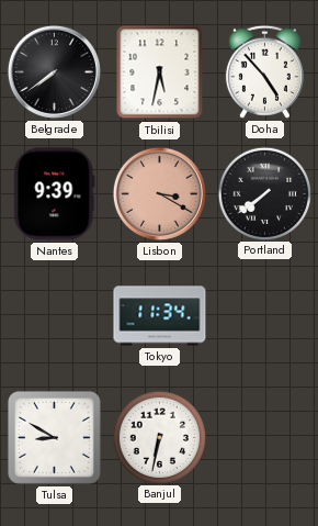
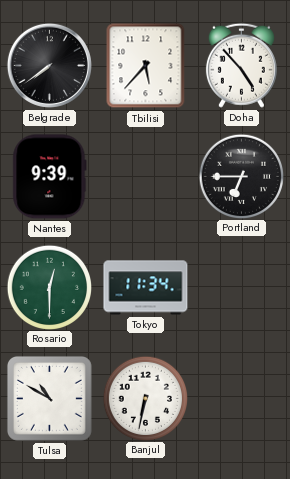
Tbilisi: 5:32 -> 5:37 (146, 66)
Lisbon: 3:20 -> none (159, 193)
Portland: 7:39 -> 6:45 (241, 176)
Rosario: none -> 12:30 (49, 287)
Tulsa: 8:50 -> 10:50 (49, 398)
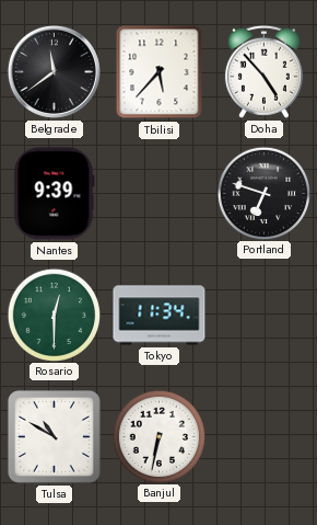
Belgrade: 7:39 -> 11:39 (54, 71)
Portland: 6:45 -> 6:48 (263, 193)
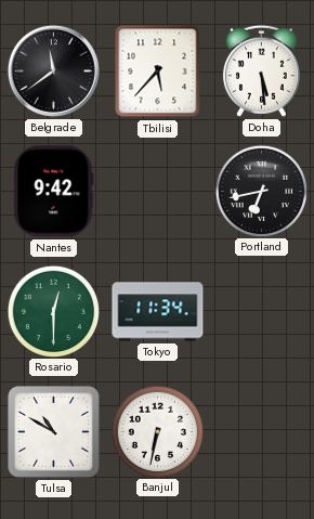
Doha: 4:53 -> 5:29 (261, 70)
Nantes: 9:39 -> 9:42 (54, 192)
Portland: 6:48 -> 6:43 (261, 191)
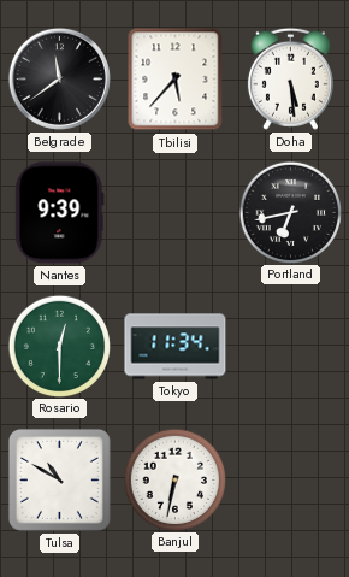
Nantes: 9:42 -> 9:39 (60, 213)
